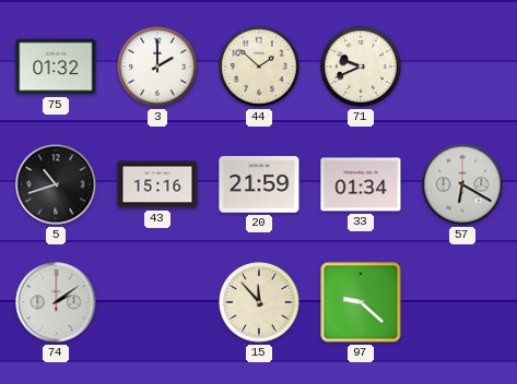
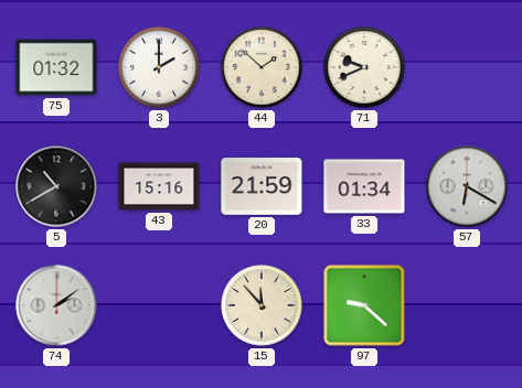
5: 10:42 -> 10:40 (56, 186)
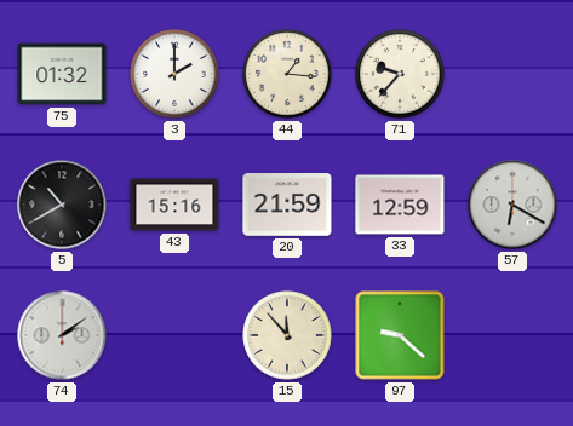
44: 1:52 -> 1:16 (287, 74)
71: 9:41 -> 9:37 (400, 74)
33: 01:34 -> 12:59 (400, 205)
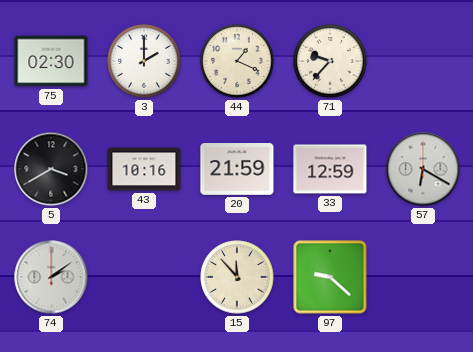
75: 01:32 -> 02:30 (51, 61)
44: 1:16 -> 1:19 (237, 61)
5: 10:40 -> 3:40 (51, 169)
43: 15:16 -> 10:16 (144, 169)
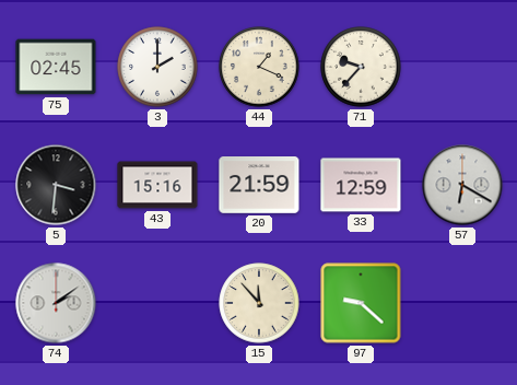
75: 02:30 -> 02:45 (56, 67)
5: 3:40 -> 3:31 (56, 185)
43: 10:16 -> 15:16 (157, 185)
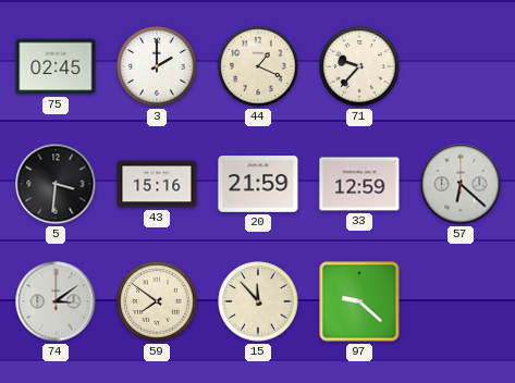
57: 6:20 -> 6:22 (461, 184)
74: 2:09 -> 3:09 (56, 301)
59: none -> 7:51 (157, 301)
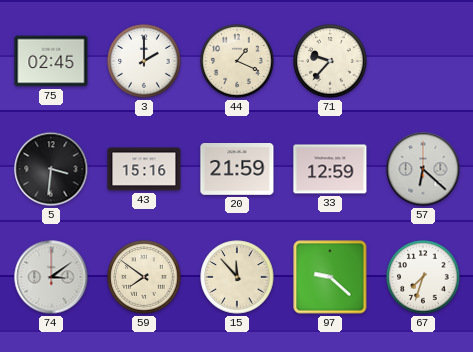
67: none -> 7:33 (423, 277)
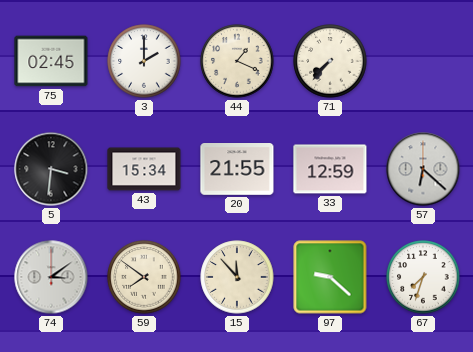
71: 9:37 -> 7:37 (330, 61)
43: 15:16 -> 15:34 (144, 169)
20: 21:59 -> 21:55 (237, 170)
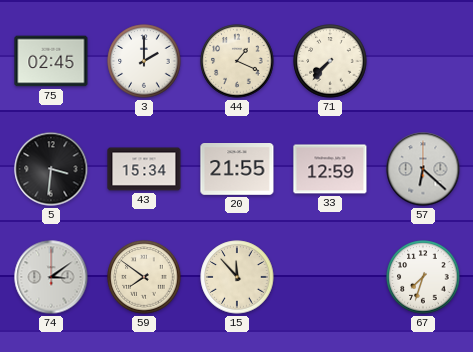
97: 9:22 -> none (330, 277)
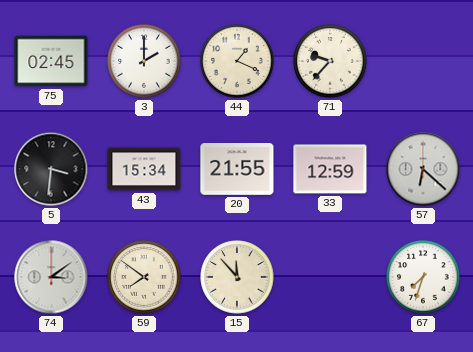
71: 7:37 -> 9:37 (330, 61)
